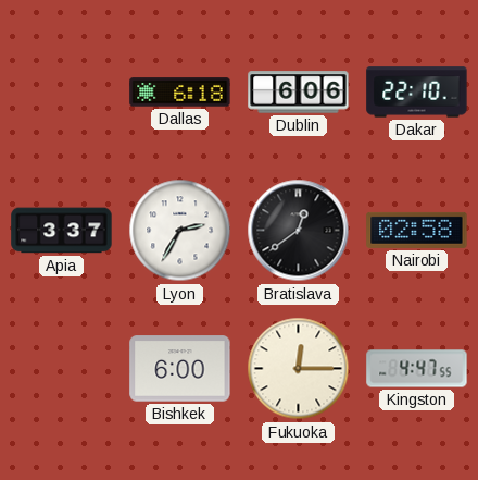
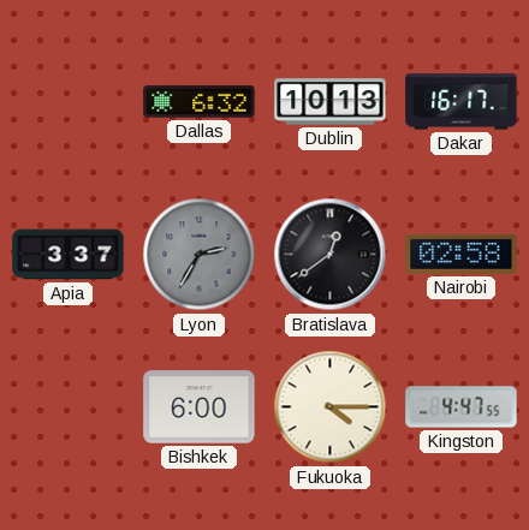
Dallas: 6:18 -> 6:32 (200, 102)
Dublin: 6:06 -> 10:13 (331, 102)
Dakar: 22:10 -> 16:17 (462, 102)
Lyon dial: white -> grey (200, 255)
Fukuoka: 12:15 -> 4:15 (331, 407)
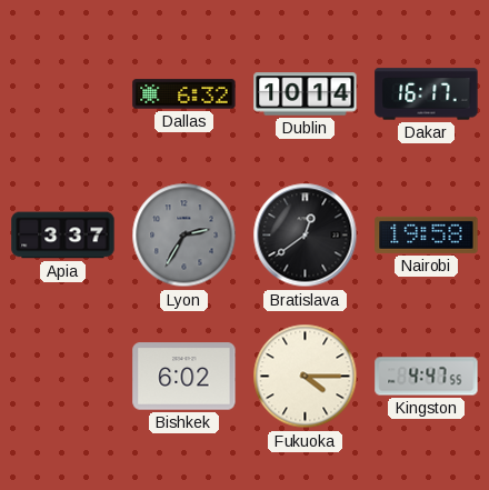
Dublin: 10:13 -> 10:14 (306, 94)
Nairobi: 02:58 -> 19:58 (427, 234)
Bishkek: 6:00 -> 6:02 (184, 377)
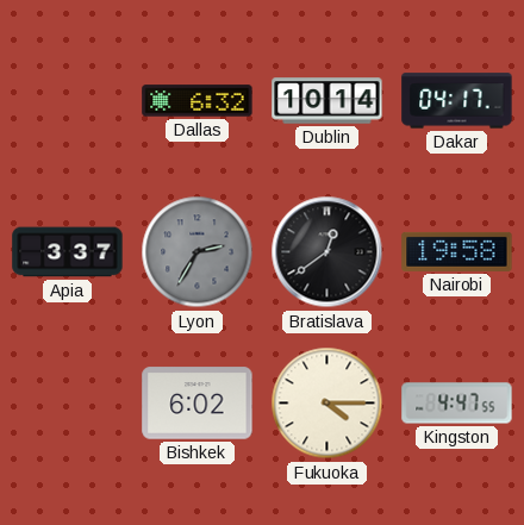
Dakar: 16:17 -> 04:17 (457, 101)
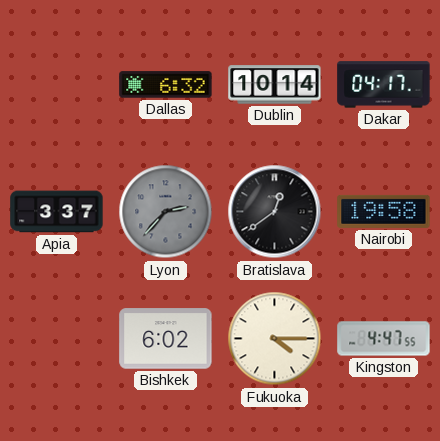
Lyon: 2:35 -> 2:37 (166, 212)
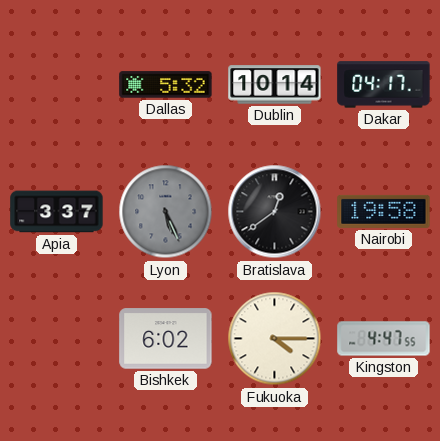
Dallas: 6:32 -> 5:32 (166, 85)
Lyon: 2:37 -> 5:26 (166, 212)
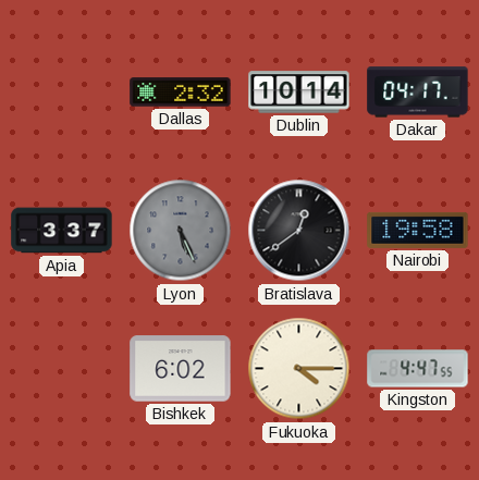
Dallas: 5:32 -> 2:32 (181, 93)
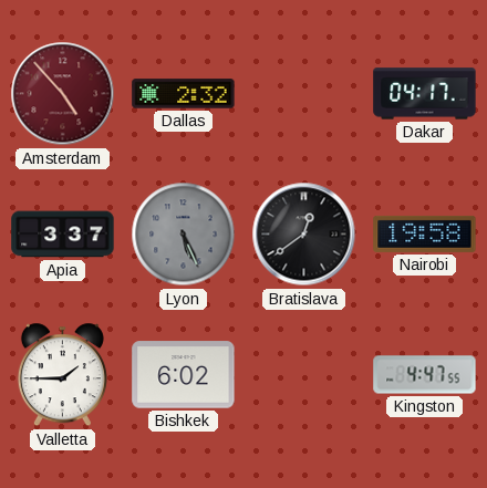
Amsterdam: none -> 4:53 (63, 94)
Dublin: 10:14 -> none (299, 93)
Valletta: none -> 1:45 (62, 375)
Fukuoka: 4:15 -> none (299, 369)
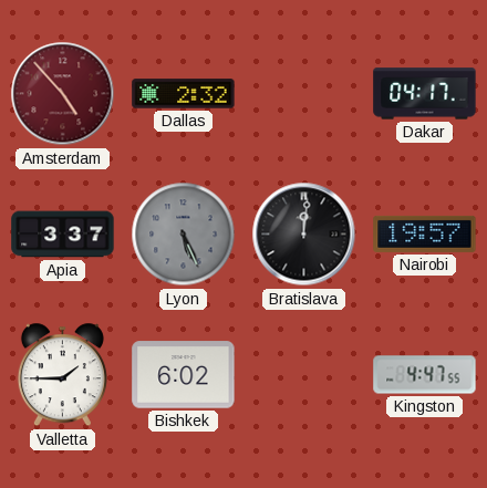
Bratislava: 12:39 -> 12:01 (304, 235)
Nairobi: 19:58 -> 19:57 (425, 233)
